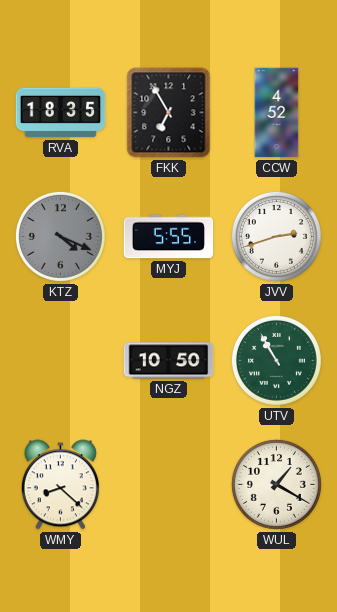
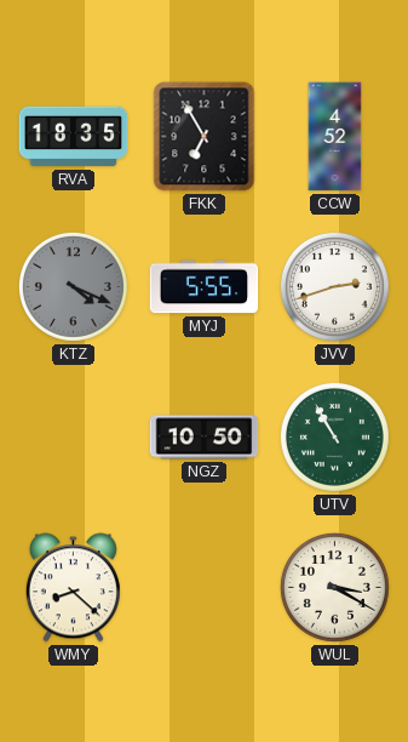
WUL: 1:20 -> 3:20 (334, 587)
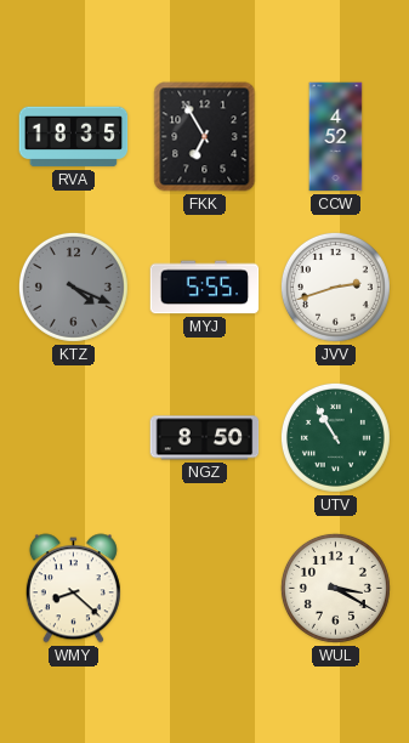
NGZ: 10:50 -> 8:50 (205, 438)
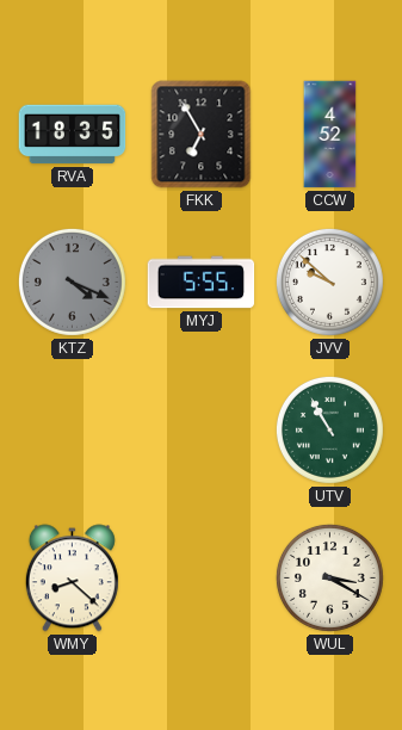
JVV: 2:42 -> 9:52 (329, 282)
NGZ: 8:50 -> none (205, 438)
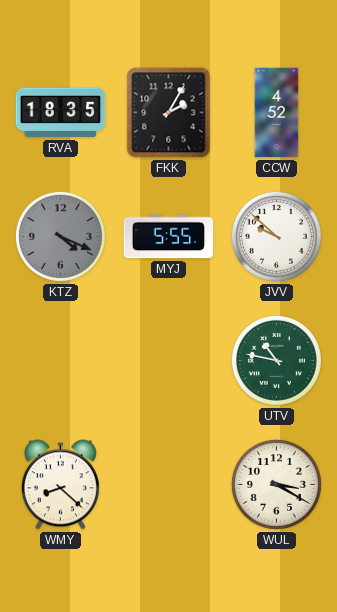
FKK: 6:55 -> 2:05 (169, 113)
UTV: 10:55 -> 10:47 (276, 360)
